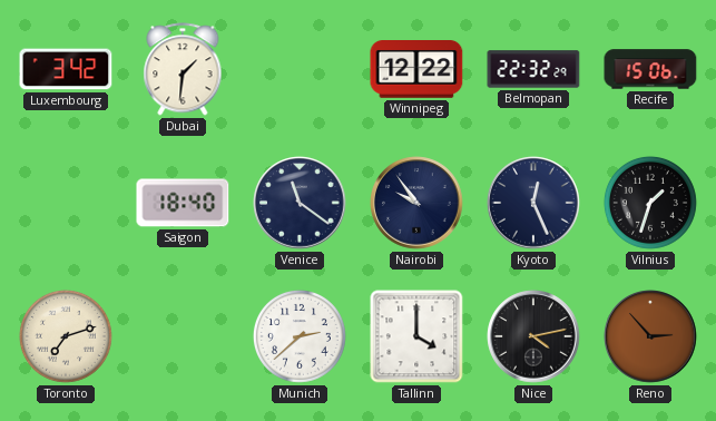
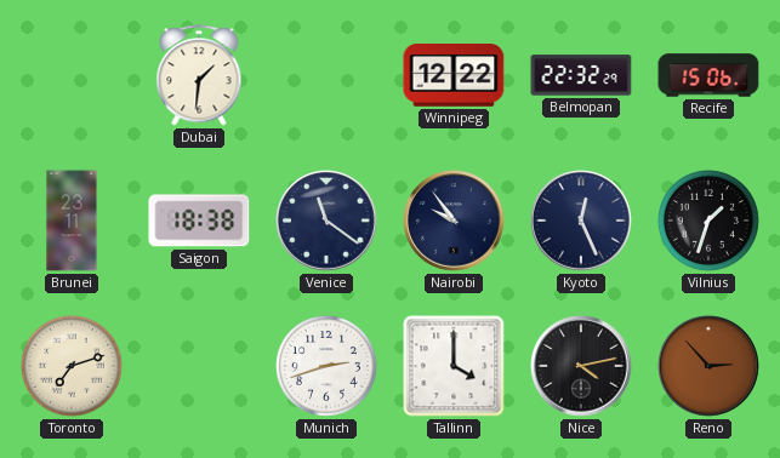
Luxembourg: 3:42 -> none (66, 69)
Brunei: none -> 23:11 (72, 221)
Saigon: 18:40 -> 18:38 (199, 221)
Munich: 2:38 -> 2:42 (326, 366)
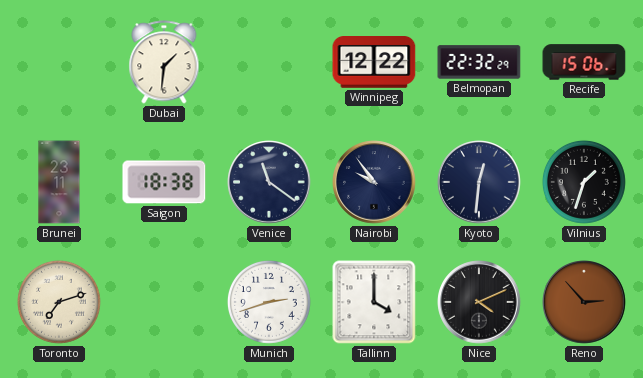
Kyoto: 12:26 -> 12:31 (479, 182)
Nice: 4:13 -> 4:11 (479, 302)
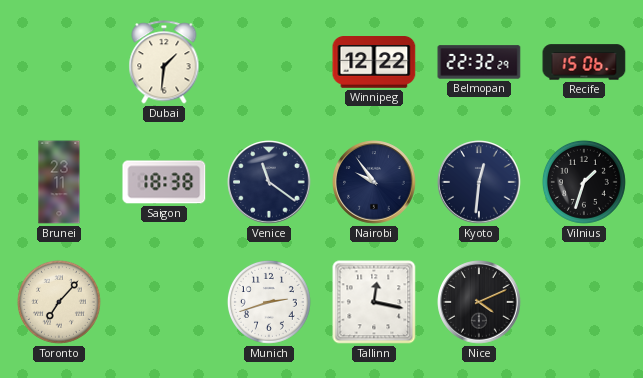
Toronto: 7:12 -> 7:07 (59, 302)
Tallinn: 4:00 -> 12:17 (374, 302)
Reno: 2:53 -> none (584, 302)
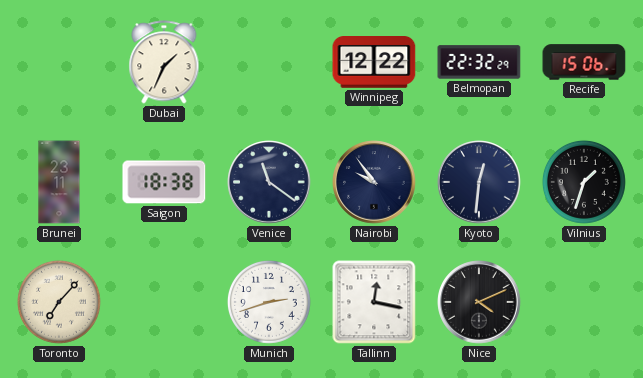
Dubai: 1:31 -> 1:34 (164, 62)
